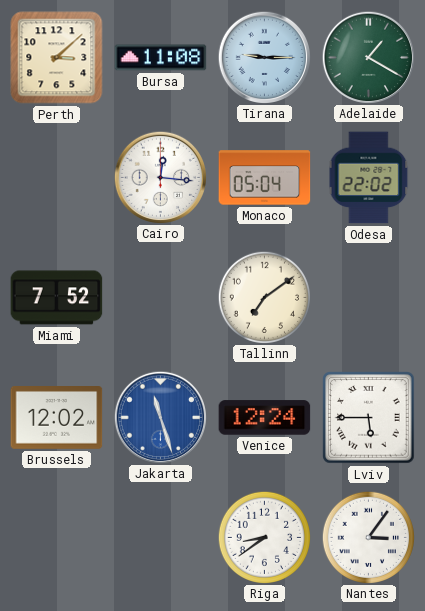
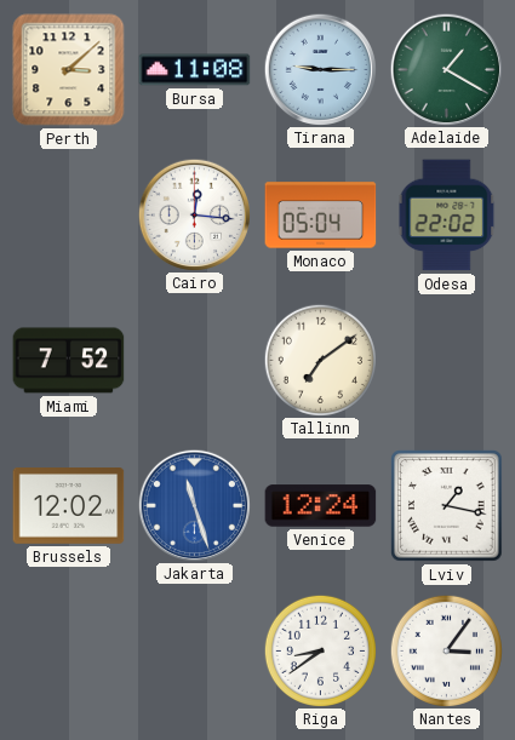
Lviv: 5:45 -> 1:17 (447, 506)
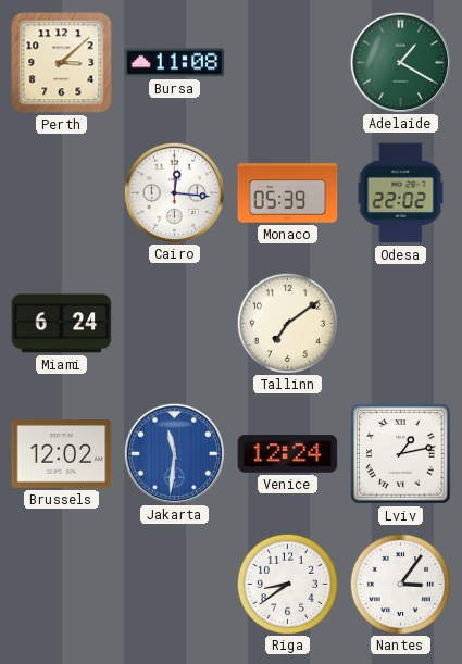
Tirana: 9:15 -> none (320, 69)
Monaco: 05:04 -> 05:39 (288, 193)
Miami: 7:52 -> 6:24 (62, 324)
Jakarta: 11:27 -> 11:31 (174, 453)
Lviv: 1:17 -> 1:13 (401, 454)
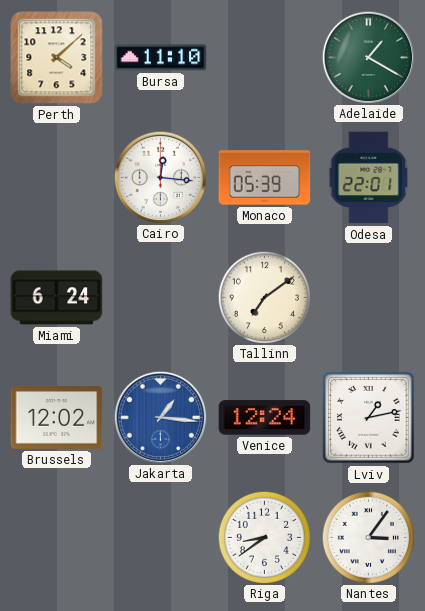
Perth: 3:08 -> 4:08 (57, 58)
Bursa: 11:08 -> 11:10 (161, 58)
Odesa: 22:02 -> 22:01 (369, 178)
Jakarta: 11:31 -> 1:16 (160, 417)
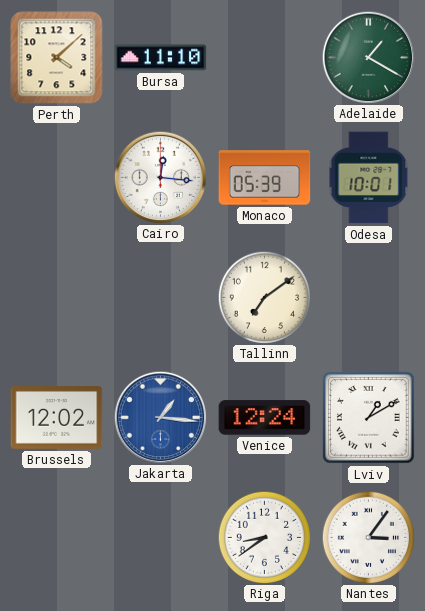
Odesa: 22:01 -> 10:01 (369, 178)
Miami: 6:24 -> none (57, 298)
Lviv: 1:13 -> 1:10 (369, 418)
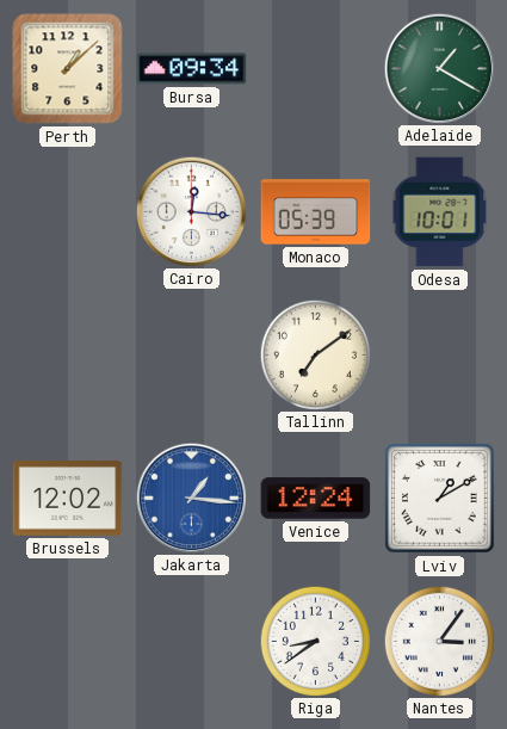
Perth: 4:08 -> 1:08 (68, 69)
Bursa: 11:10 -> 09:34 (192, 69)
